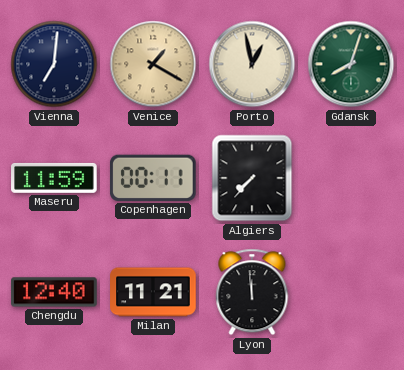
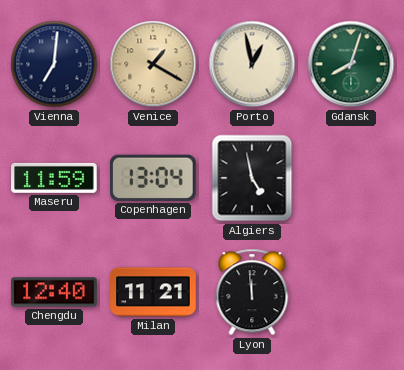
Copenhagen: 00:11 -> 13:04 (153, 178)
Algiers: 7:37 -> 4:58 (252, 178)
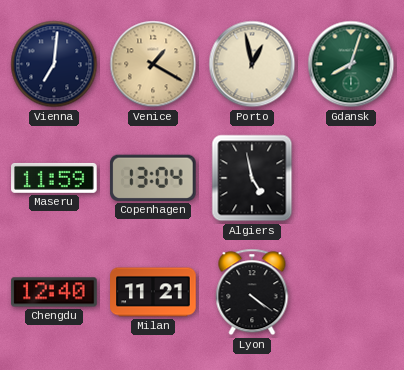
Lyon: 11:59 -> 4:21 (252, 292)
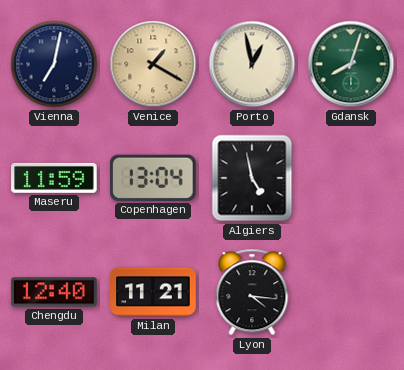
Vienna: 7:01 -> 7:02 (54, 64)
Lyon: 4:21 -> 4:16 (252, 292)
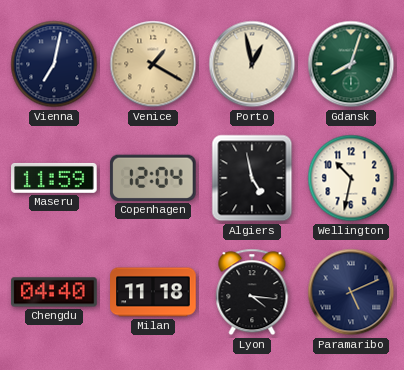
Copenhagen: 13:04 -> 12:04 (153, 178)
Wellington: none -> 10:32 (351, 178)
Chengdu: 12:40 -> 04:40 (54, 292)
Milan: 11:21 -> 11:18 (153, 292)
Paramaribo: none -> 5:11 (351, 292)
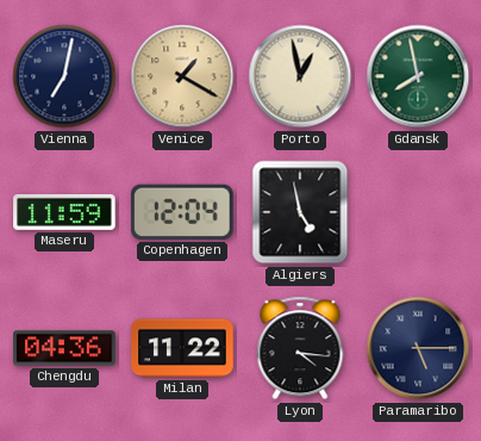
Gdansk: 8:03 -> 7:58 (418, 76)
Wellington: 10:32 -> none (351, 178)
Chengdu: 04:40 -> 04:36 (64, 348)
Milan: 11:18 -> 11:22 (182, 348)
Paramaribo: 5:11 -> 5:15 (418, 348)
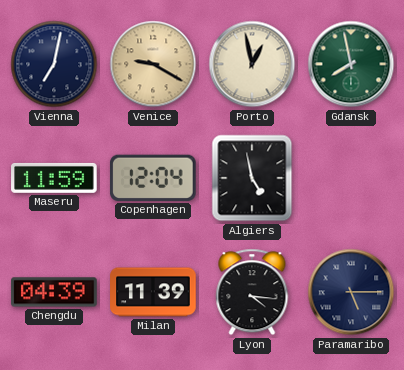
Venice: 1:20 -> 9:20 (153, 64)
Chengdu: 04:36 -> 04:39 (54, 292)
Milan: 11:22 -> 11:39 (153, 292)
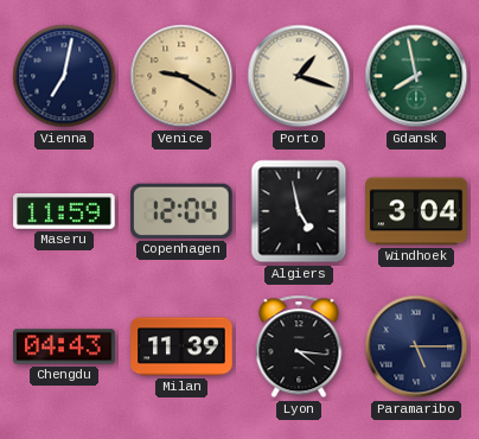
Porto: 12:58 -> 1:18 (299, 76)
Windhoek: none -> 3:04 (416, 211)
Chengdu: 04:39 -> 04:43 (64, 346)
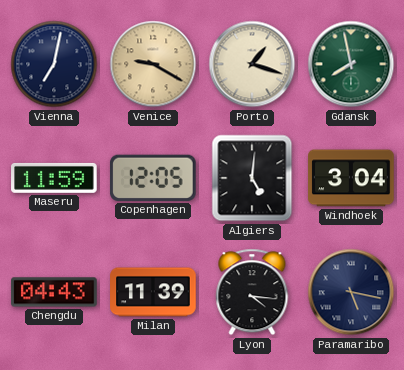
Copenhagen: 12:04 -> 12:05 (153, 178)
Algiers: 4:58 -> 5:01 (252, 178)
Paramaribo: 5:15 -> 5:17 (351, 292)
